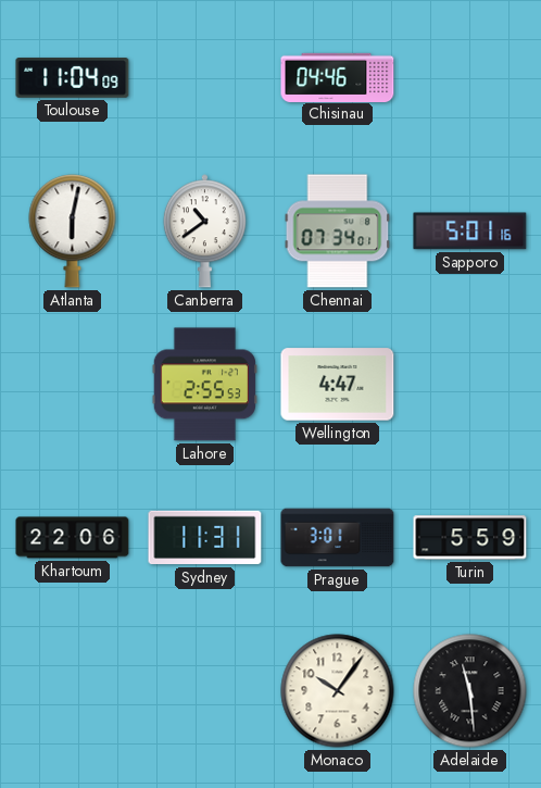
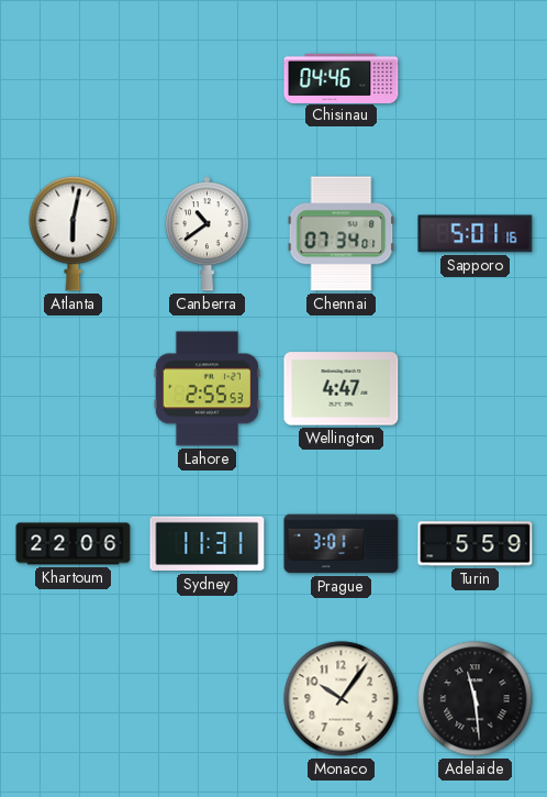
Toulouse: 11:04 -> none (73, 78)
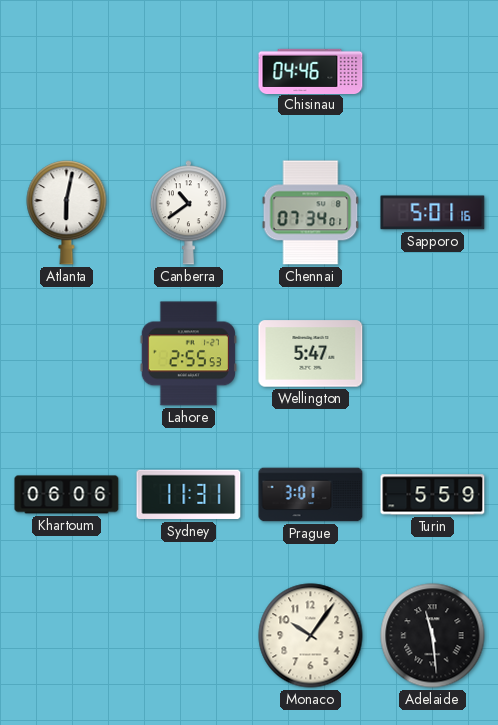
Wellington: 4:47 -> 5:47 (311, 354)
Khartoum: 22:06 -> 06:06 (67, 495)
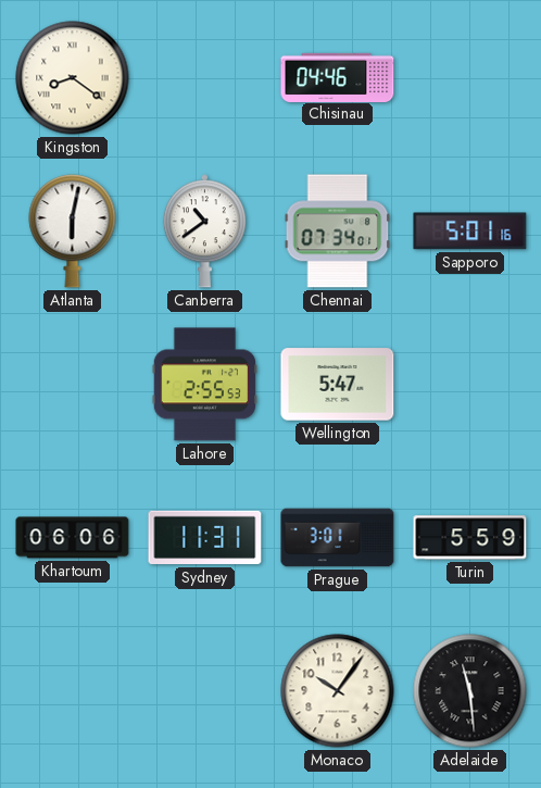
Kingston: none -> 8:21 (73, 78)
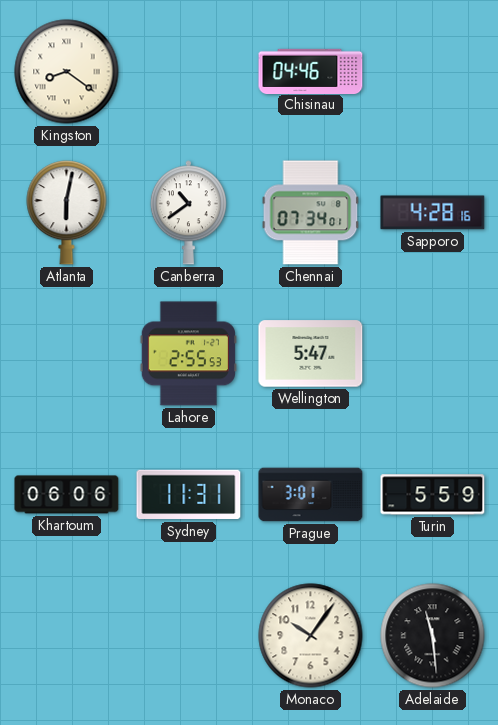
Sapporo: 5:01 -> 4:28 (433, 213)
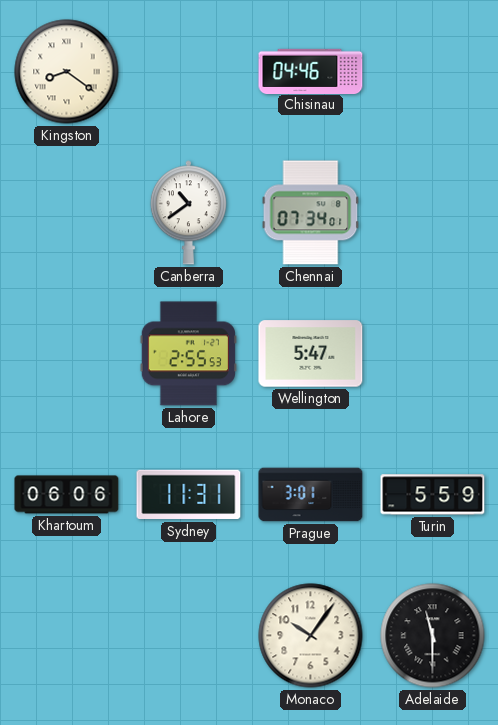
Atlanta: 6:02 -> none (67, 213)
Sapporo: 4:28 -> none (433, 213)
Adelaide: 11:29 -> 11:30 (433, 636)
